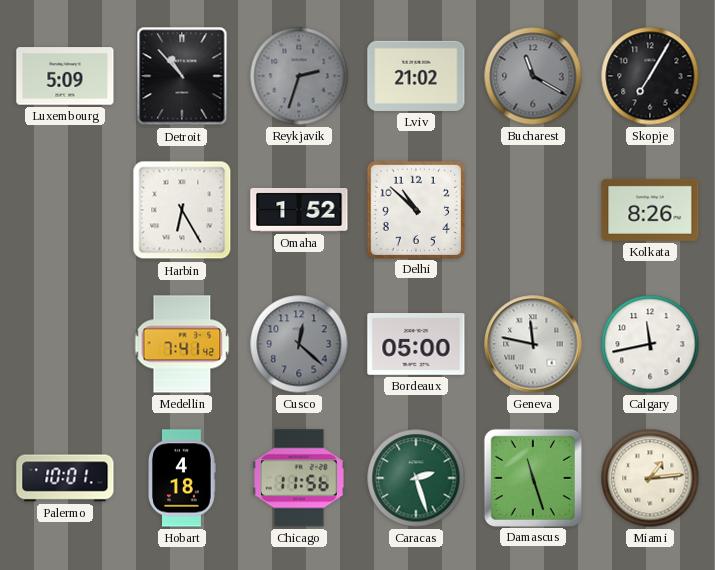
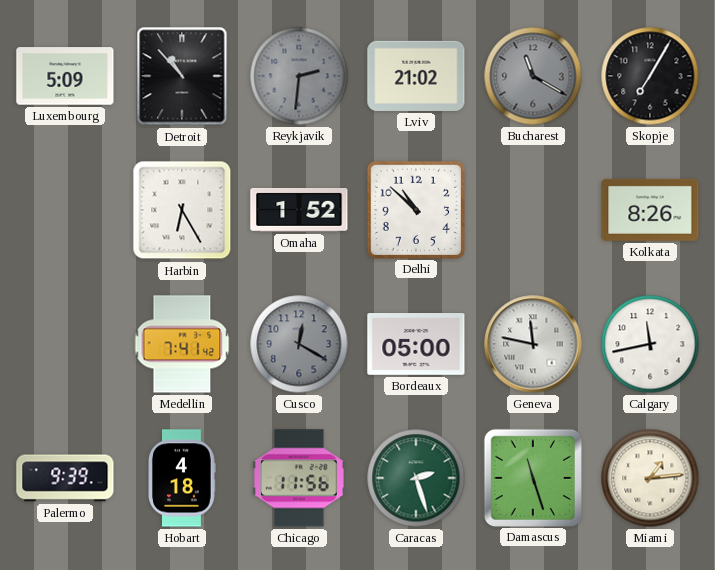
Reykjavik: 2:33 -> 2:31 (299, 76)
Cusco: 12:22 -> 12:20 (299, 344)
Palermo: 10:01 -> 9:39 (65, 478)
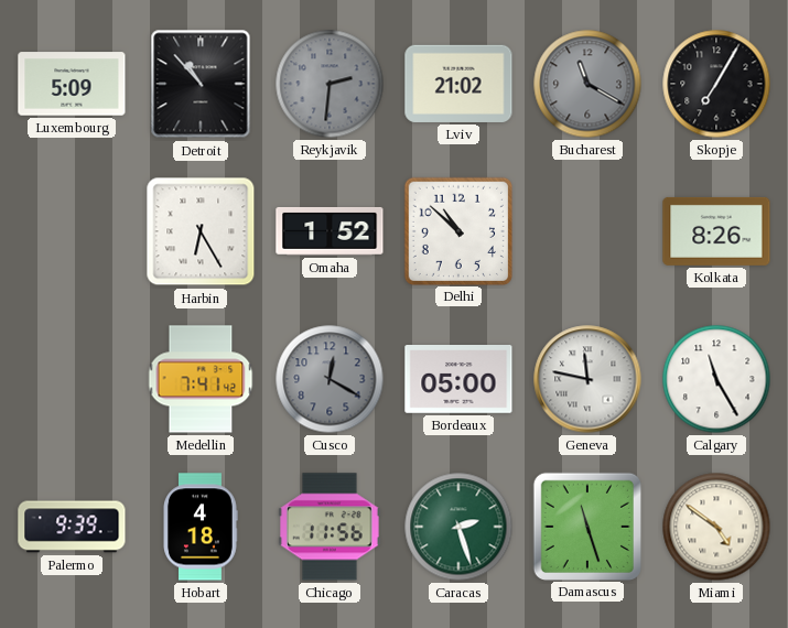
Calgary: 11:43 -> 11:25 (716, 379)
Miami: 1:14 -> 4:51 (716, 527)
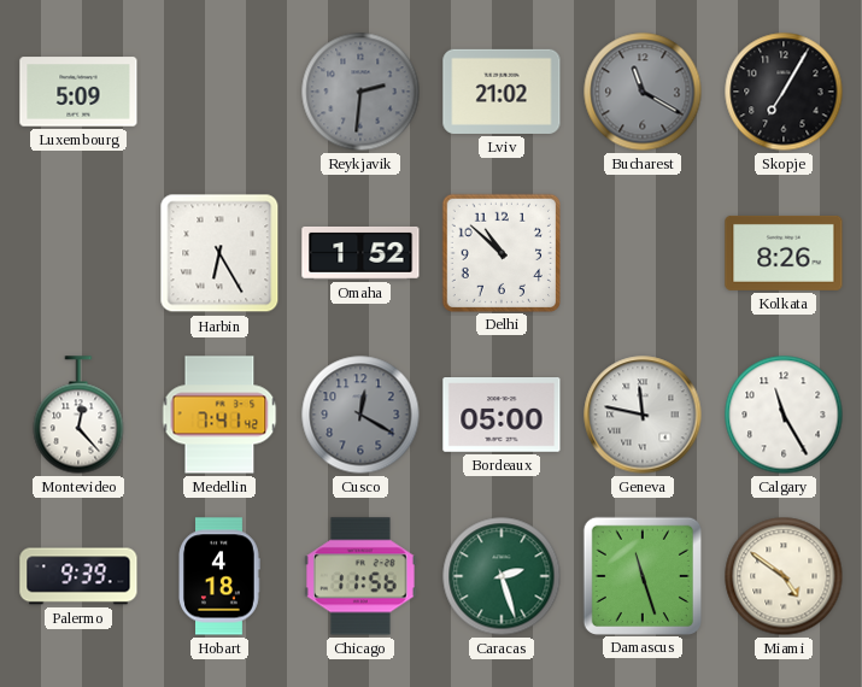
Detroit: 10:53 -> none (201, 84)
Montevideo: none -> 12:23 (78, 415)
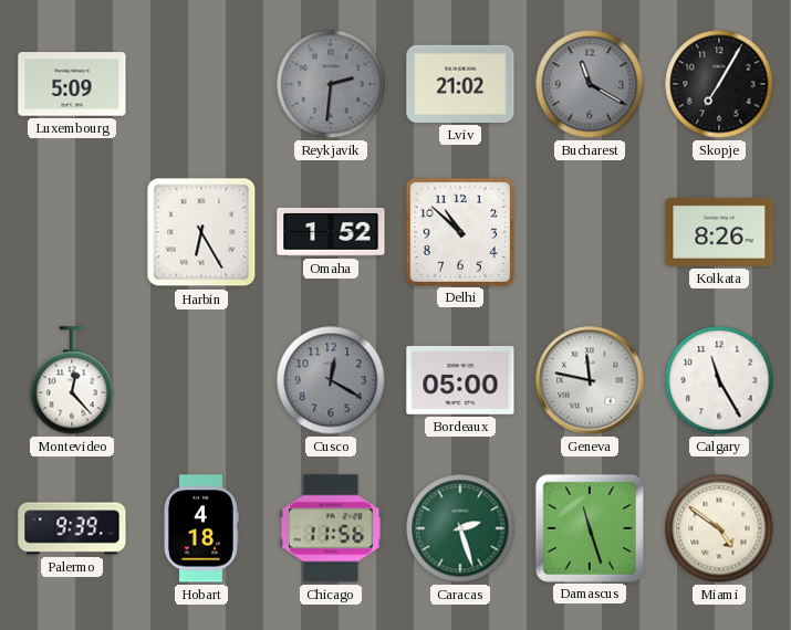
Medellin: 7:41 -> none (219, 415)
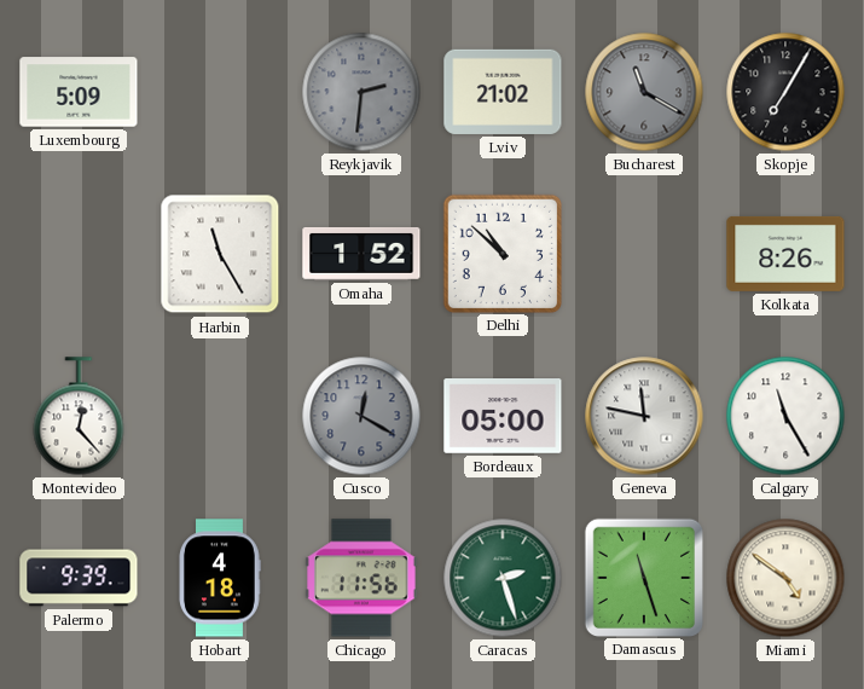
Harbin: 6:25 -> 11:25 (220, 254)
